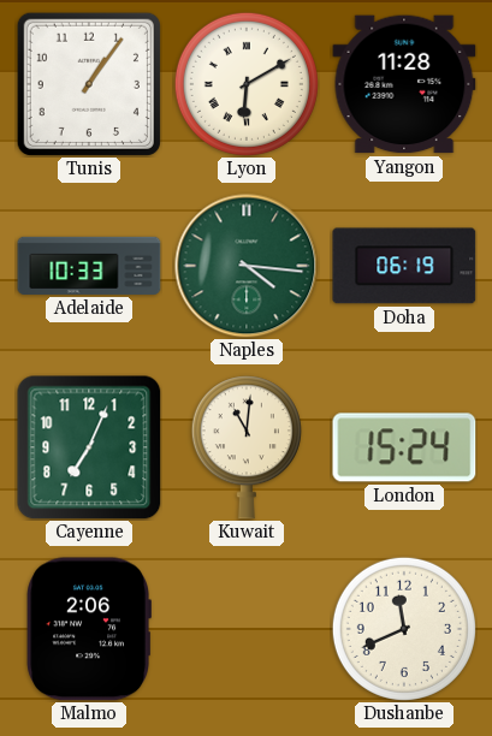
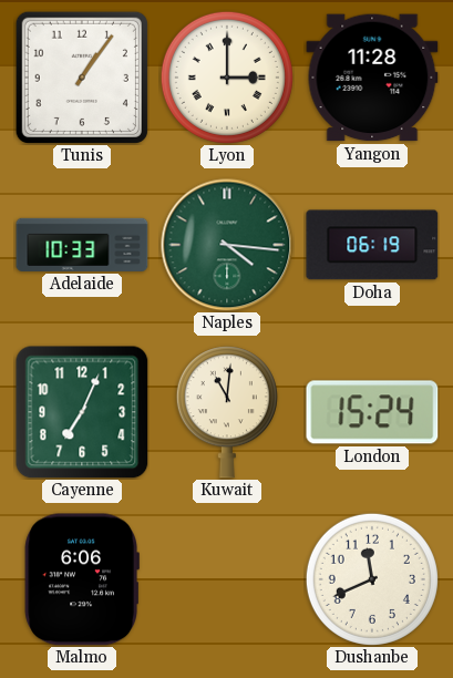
Lyon: 6:10 -> 3:00 (227, 78)
Malmo: 2:06 -> 6:06 (82, 579)
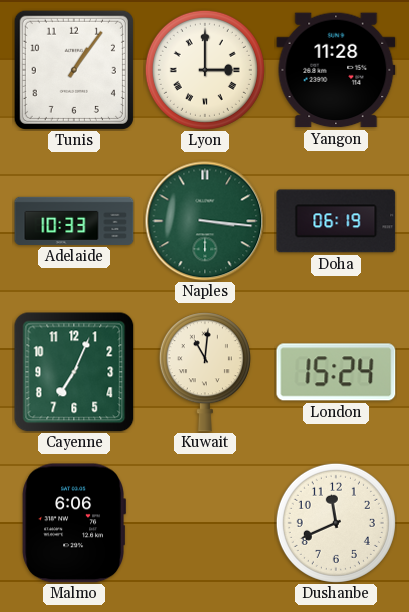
Naples: 4:16 -> 3:16 (205, 221)
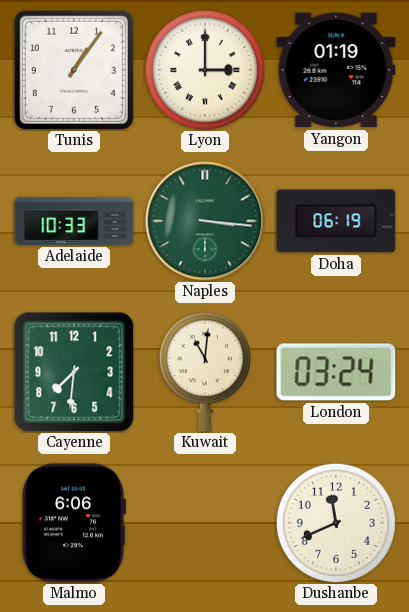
Yangon: 11:28 -> 01:19 (336, 70)
Cayenne: 7:04 -> 7:31 (74, 372)
London: 15:24 -> 03:24 (336, 372)
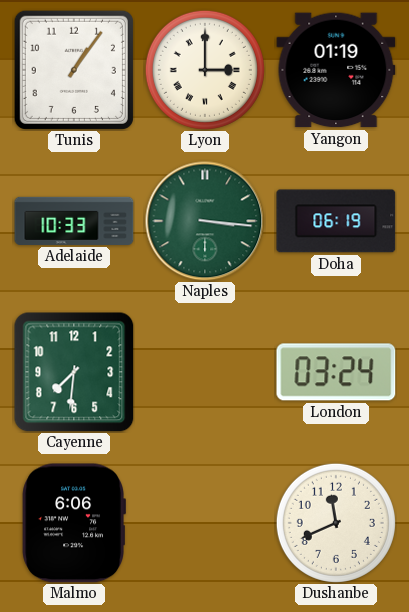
Kuwait: 11:01 -> none (205, 372)
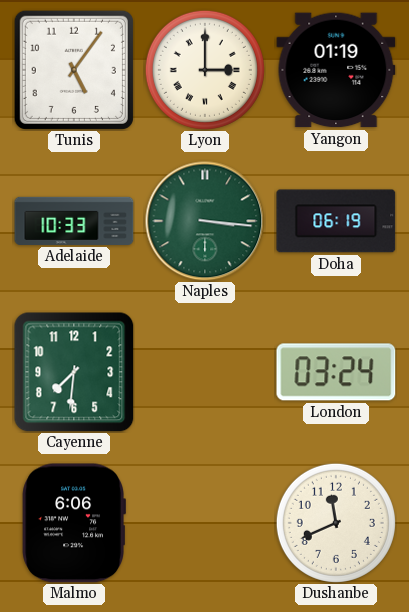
Tunis: 1:06 -> 5:06 (74, 70)
